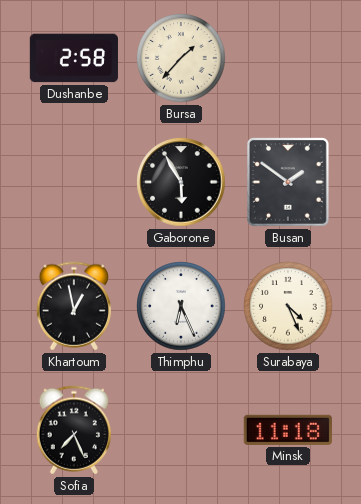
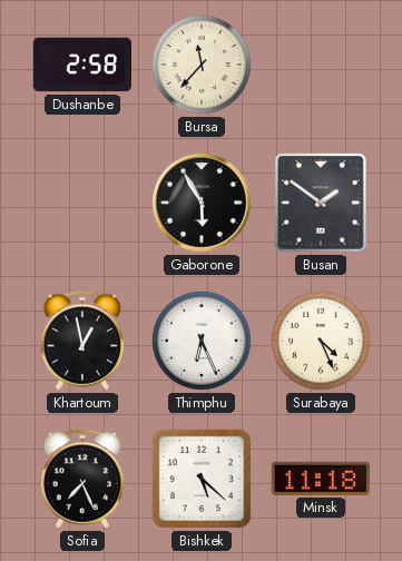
Bursa: 1:37 -> 11:37 (202, 65)
Bishkek: none -> 5:22 (202, 479)
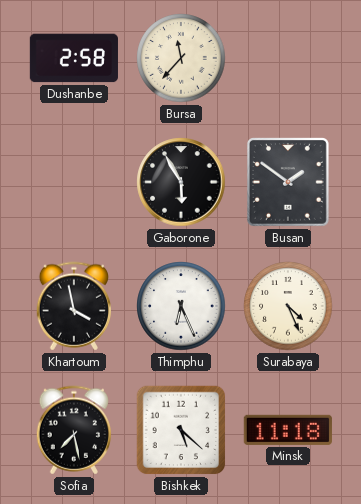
Khartoum: 12:58 -> 3:58 (73, 306)
Sofia: 7:26 -> 7:28 (73, 430)
